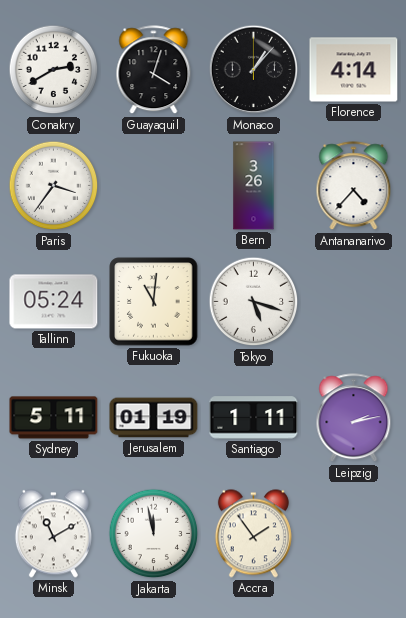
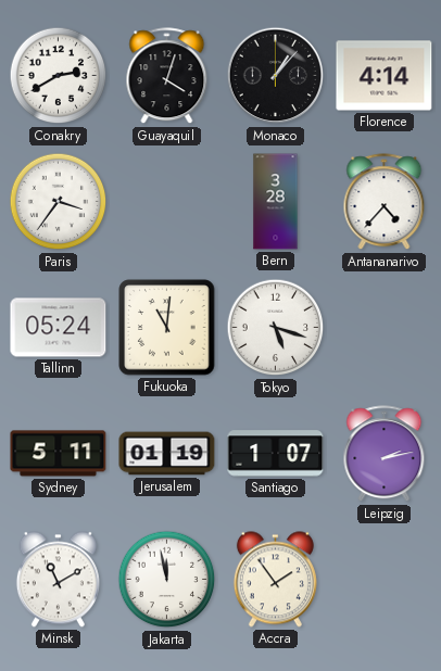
Bern: 3:26 -> 3:28 (276, 202)
Santiago: 1:11 -> 1:07 (276, 454)
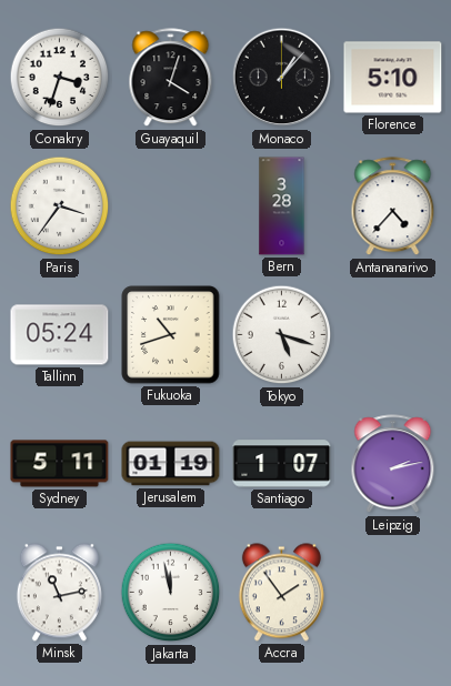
Conakry: 2:40 -> 3:33 (60, 78)
Florence: 4:14 -> 5:10 (393, 78)
Fukuoka: 11:01 -> 10:42 (171, 335)
Minsk: 11:10 -> 11:13 (59, 593)
